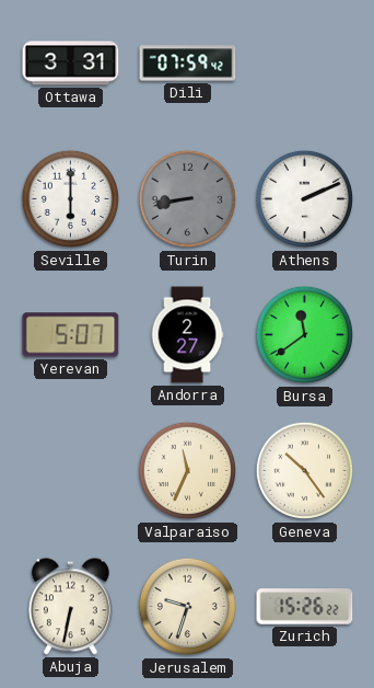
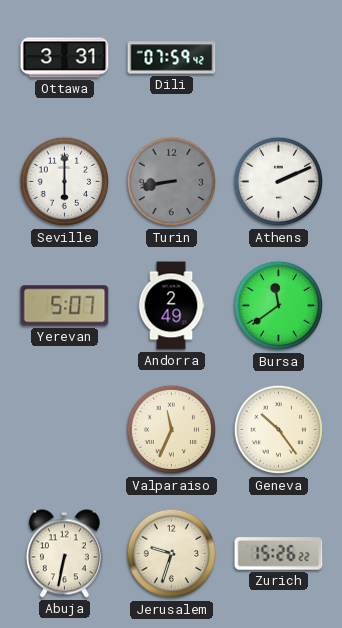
Andorra: 2:27 -> 2:49 (171, 306)
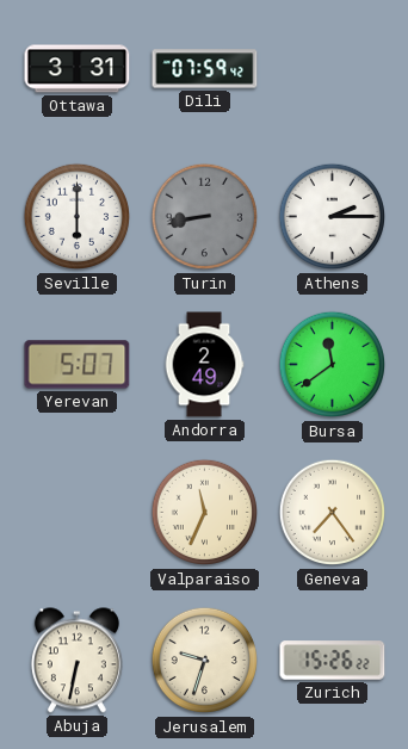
Athens: 2:11 -> 2:15 (333, 217)
Geneva: 10:24 -> 7:24 (333, 513)
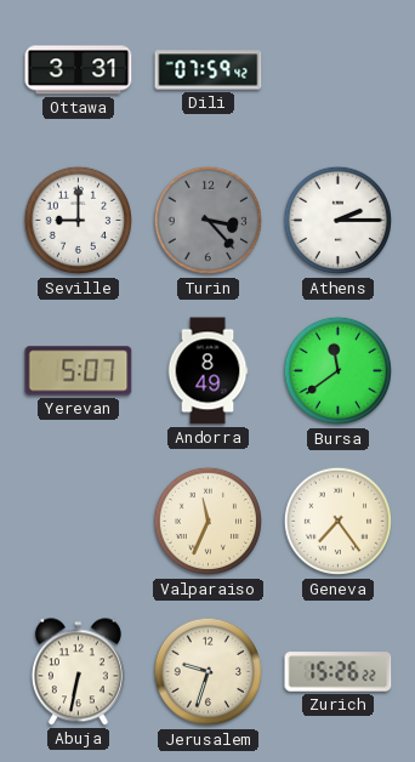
Seville: 6:00 -> 9:00 (79, 221)
Turin: 8:43 -> 3:23 (209, 221)
Andorra: 2:49 -> 8:49 (207, 371)
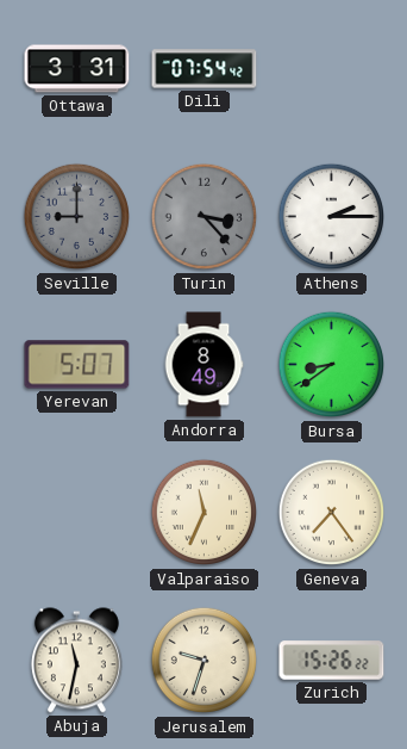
Dili: 07:59 -> 07:54 (205, 69)
Seville dial: white -> grey (77, 217)
Bursa: 11:39 -> 8:39 (332, 365)
Abuja: 6:32 -> 11:32 (76, 661)
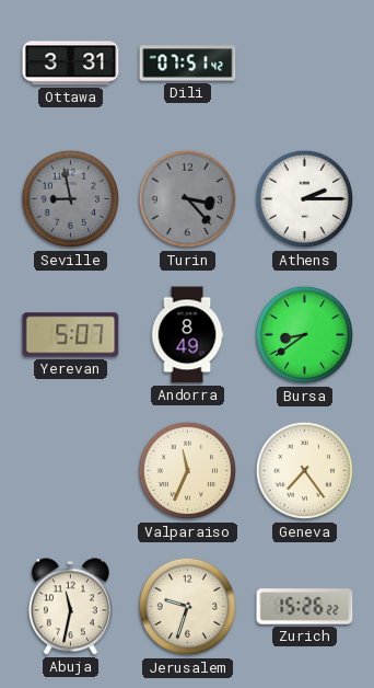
Dili: 07:54 -> 07:51 (188, 64)
Seville: 9:00 -> 8:58 (71, 199)
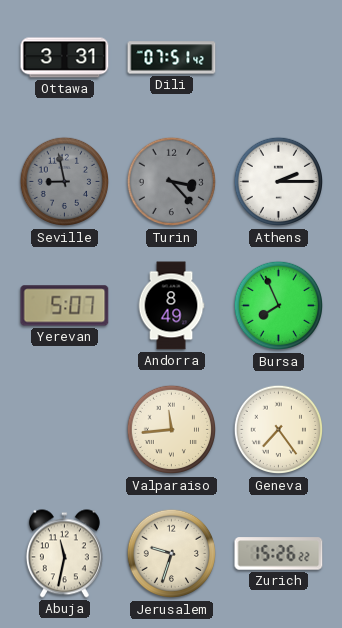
Bursa: 8:39 -> 7:56 (279, 306)
Valparaiso: 11:34 -> 11:44 (172, 430)
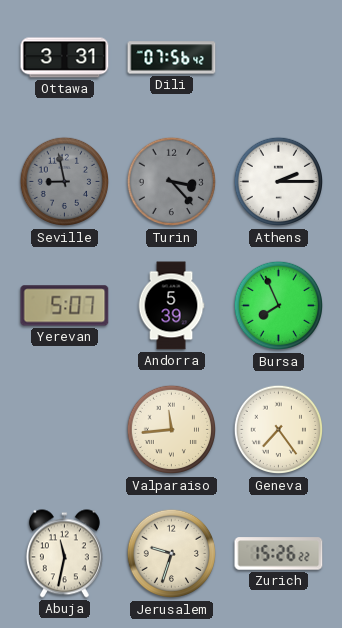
Dili: 07:51 -> 07:56 (172, 58)
Andorra: 8:49 -> 5:39 (171, 306)
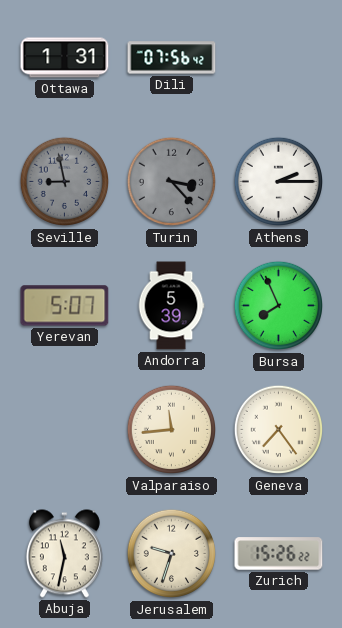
Ottawa: 3:31 -> 1:31 (65, 58)
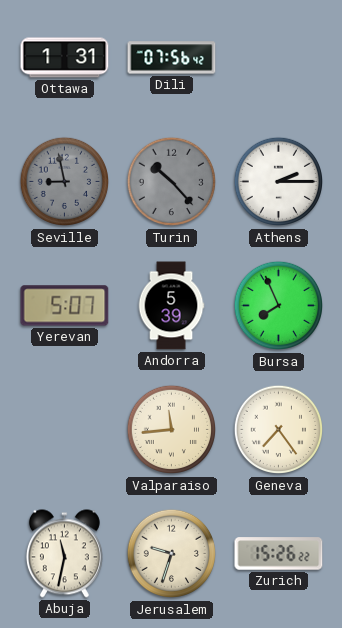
Turin: 3:23 -> 10:23 (172, 182)
